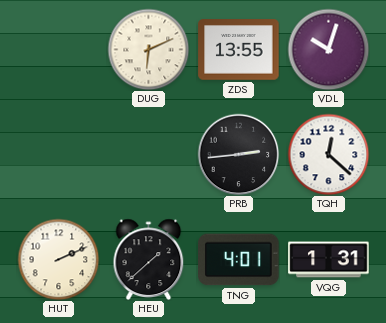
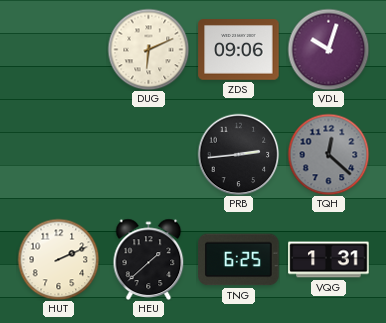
ZDS: 13:55 -> 09:06 (239, 50)
TQH dial: white -> grey (328, 154)
TNG: 4:01 -> 6:25 (239, 260)
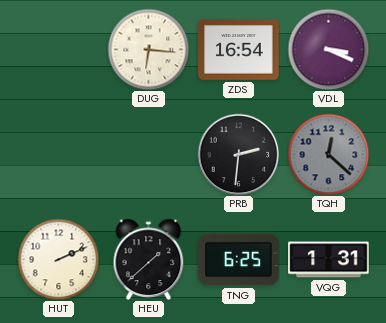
DUG: 6:11 -> 6:16 (148, 49)
ZDS: 09:06 -> 16:54 (239, 50)
VDL: 10:03 -> 3:19 (328, 49)
PRB: 2:44 -> 2:31 (238, 154)
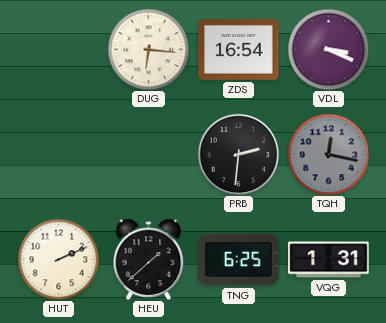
TQH: 12:22 -> 12:17 (328, 154)
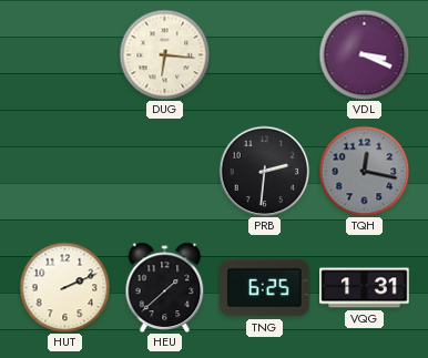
ZDS: 16:54 -> none (239, 50)
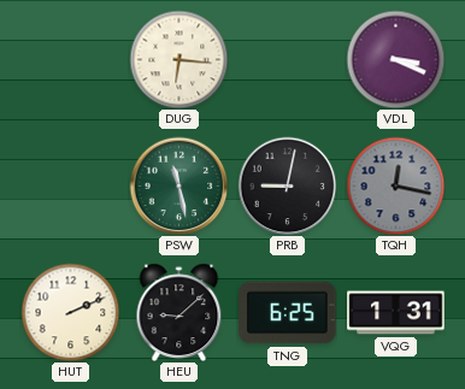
PSW: none -> 11:28 (178, 185)
PRB: 2:31 -> 9:02 (287, 185)
HEU: 1:38 -> 9:08 (179, 312)
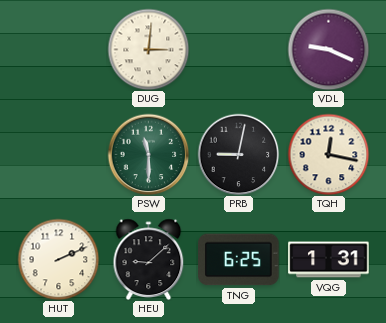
DUG: 6:16 -> 3:01 (148, 49)
VDL: 3:19 -> 9:19 (328, 49)
PSW: 11:28 -> 11:30 (148, 154)
TQH dial: grey -> cream (328, 154)
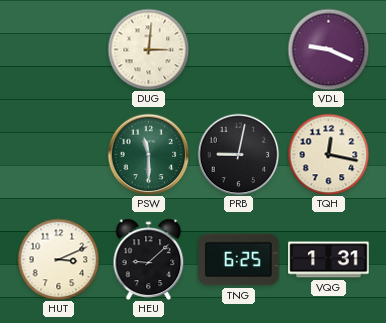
HUT: 2:11 -> 3:11 (58, 259)
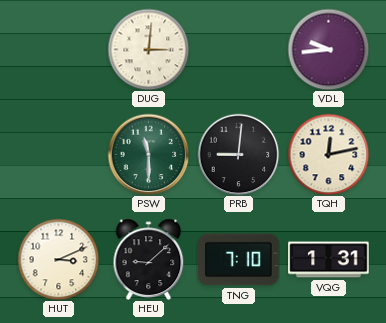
VDL: 9:19 -> 9:44 (328, 49)
PRB: 9:02 -> 9:01 (238, 154)
TQH: 12:17 -> 12:13 (328, 154)
TNG: 6:25 -> 7:10 (239, 260)
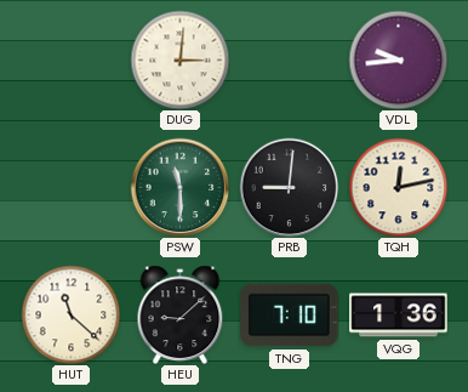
HUT: 3:11 -> 11:22 (70, 314)
VQG: 1:31 -> 1:36 (399, 316)
